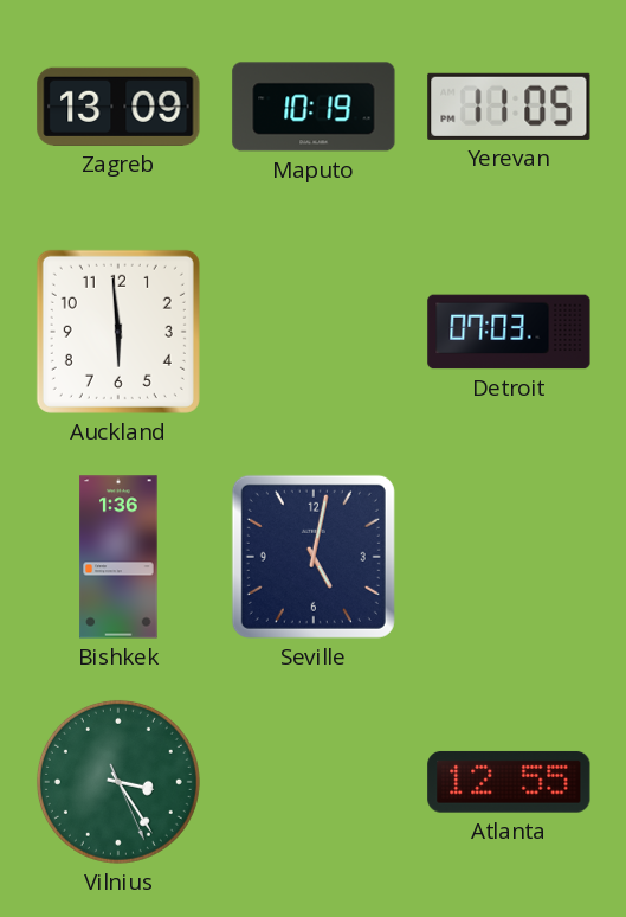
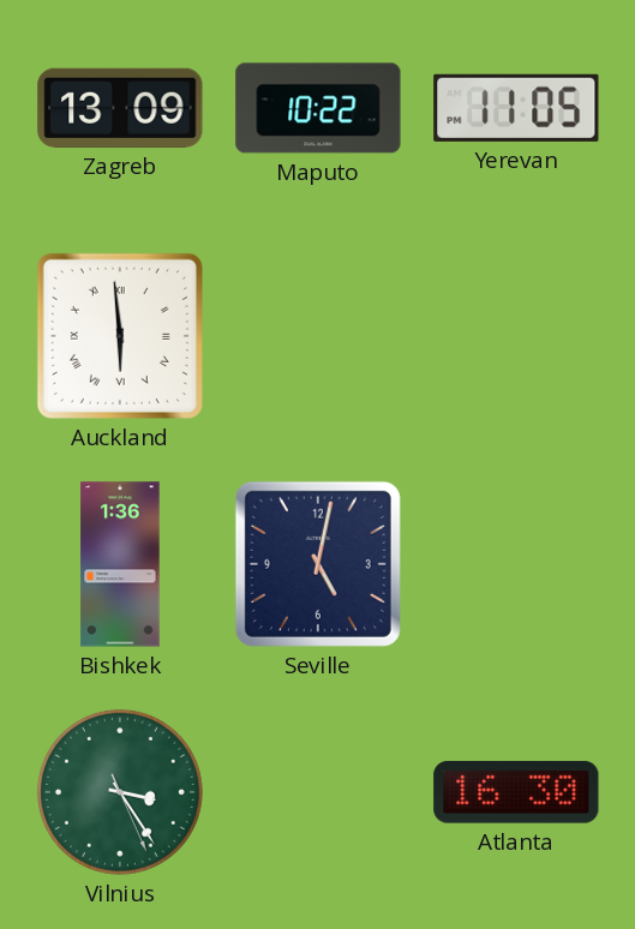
Maputo: 10:19 -> 10:22 (318, 108)
Auckland numerals: Arabic -> Roman (120, 336)
Detroit: 07:03 -> none (509, 332)
Atlanta: 12:55 -> 16:30 (516, 792)
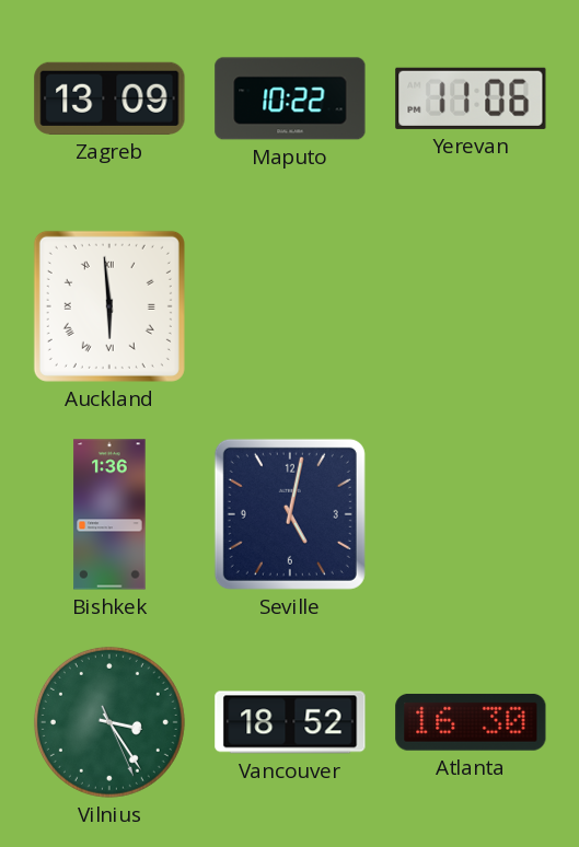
Yerevan: 11:05 -> 11:06 (471, 98)
Vancouver: none -> 18:52 (290, 722)
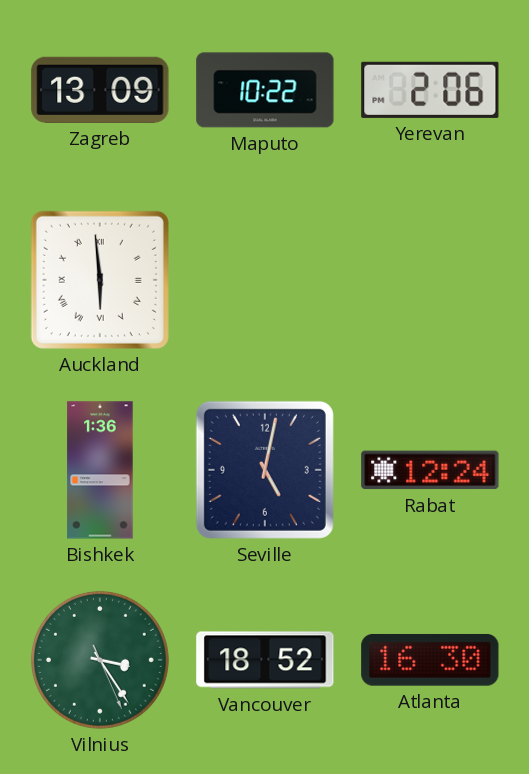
Yerevan: 11:06 -> 2:06 (430, 90)
Rabat: none -> 12:24 (430, 470)
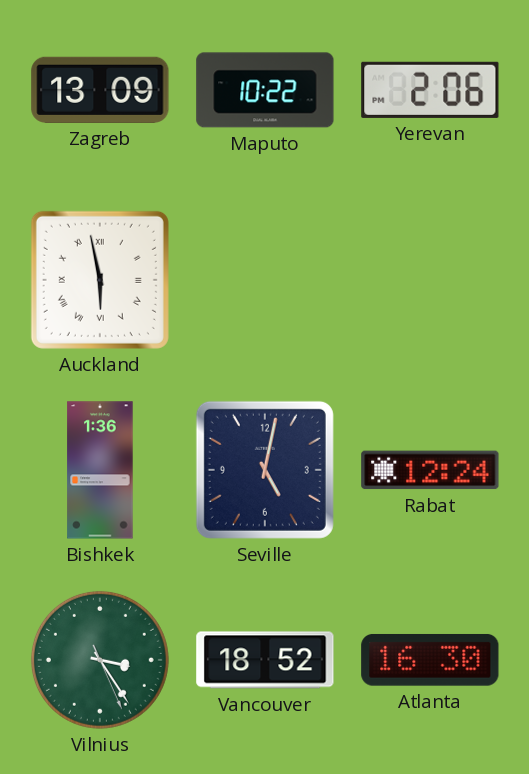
Auckland: 5:59 -> 5:58 (100, 280)
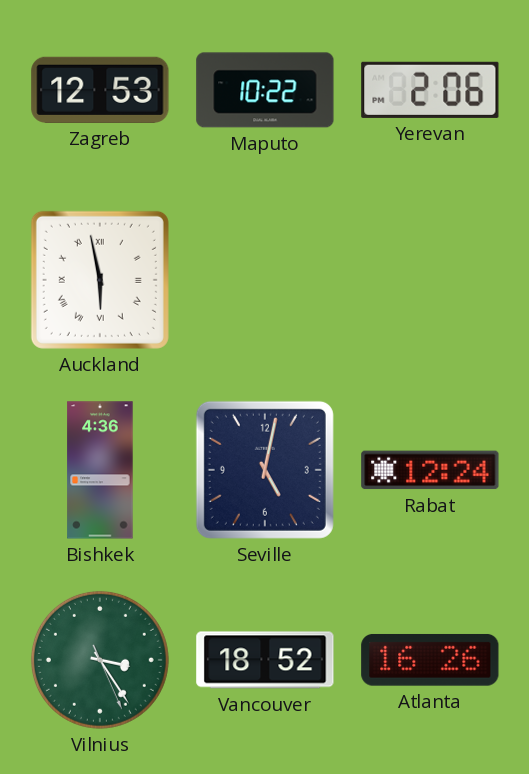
Zagreb: 13:09 -> 12:53 (100, 90)
Bishkek: 1:36 -> 4:36 (100, 470)
Atlanta: 16:30 -> 16:26 (430, 660)
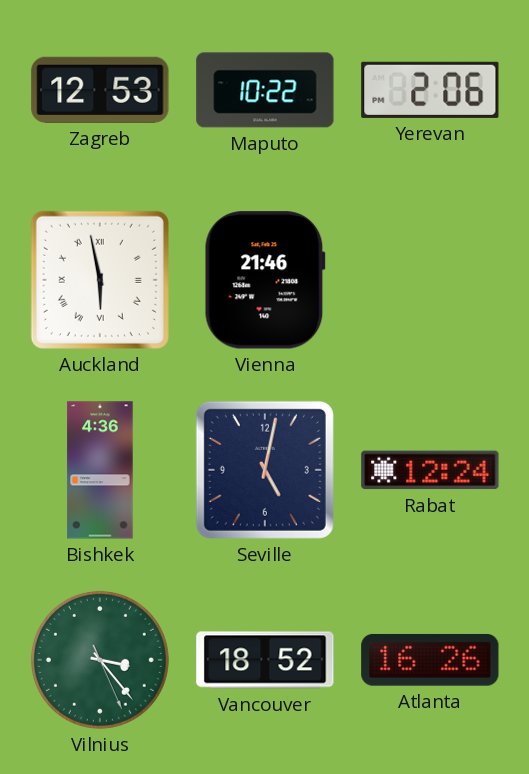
Vienna: none -> 21:46 (265, 280)
Vilnius: 3:24 -> 3:23 (100, 660)
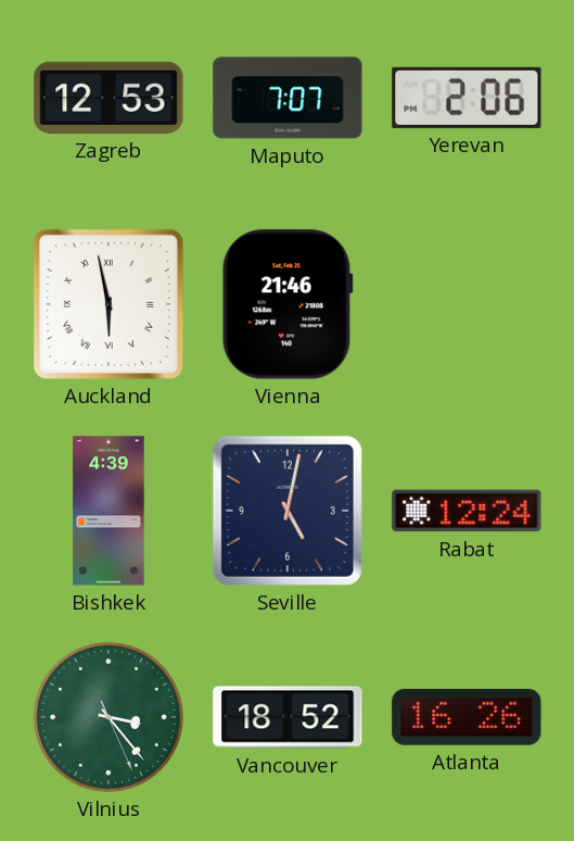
Maputo: 10:22 -> 7:07 (288, 98)
Bishkek: 4:36 -> 4:39 (109, 511)
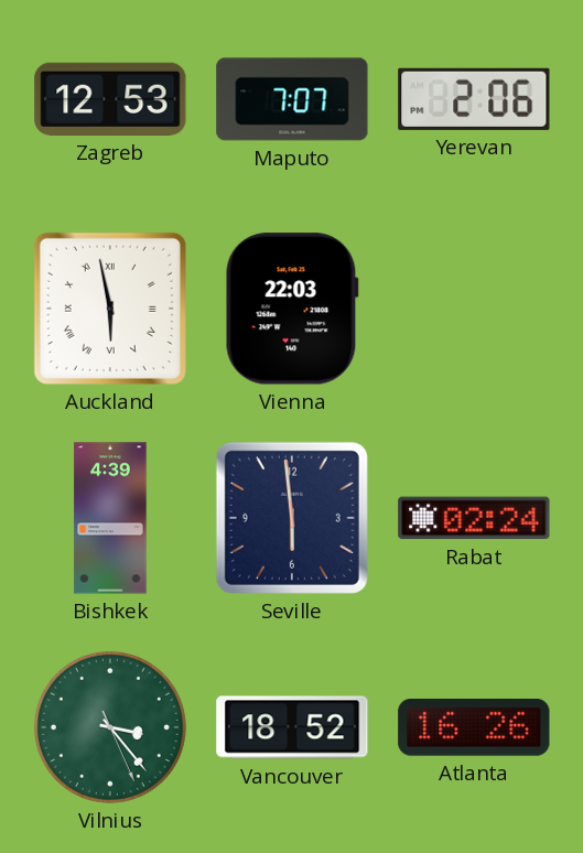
Vienna: 21:46 -> 22:03 (292, 309)
Seville: 5:02 -> 5:59 (292, 518)
Rabat: 12:24 -> 02:24 (474, 518)
